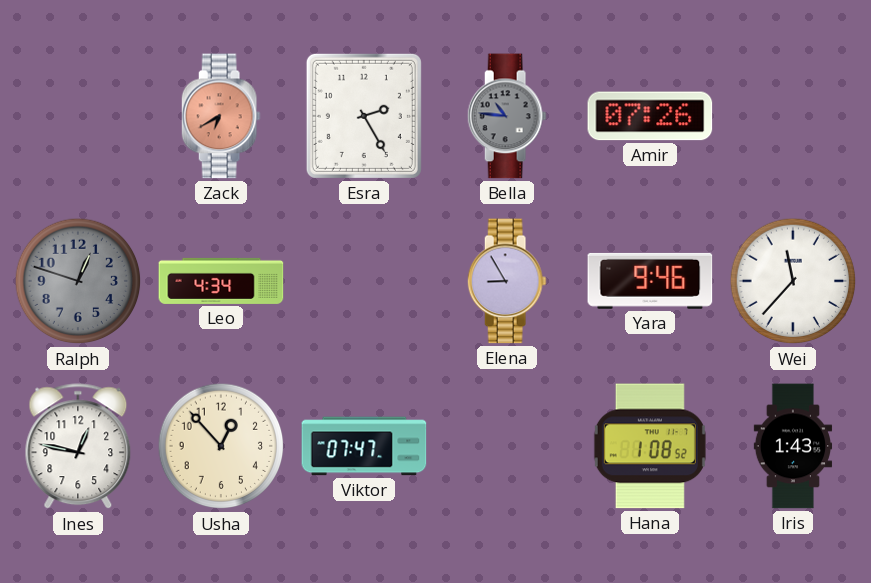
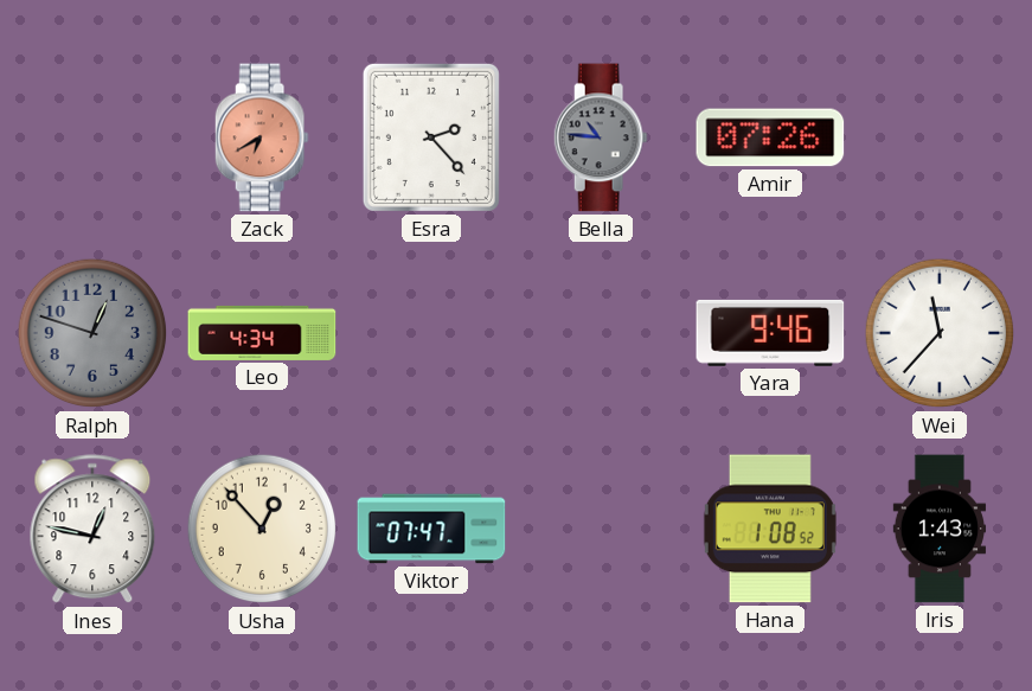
Esra: 2:25 -> 2:23 (431, 137)
Elena: 8:55 -> none (507, 281)
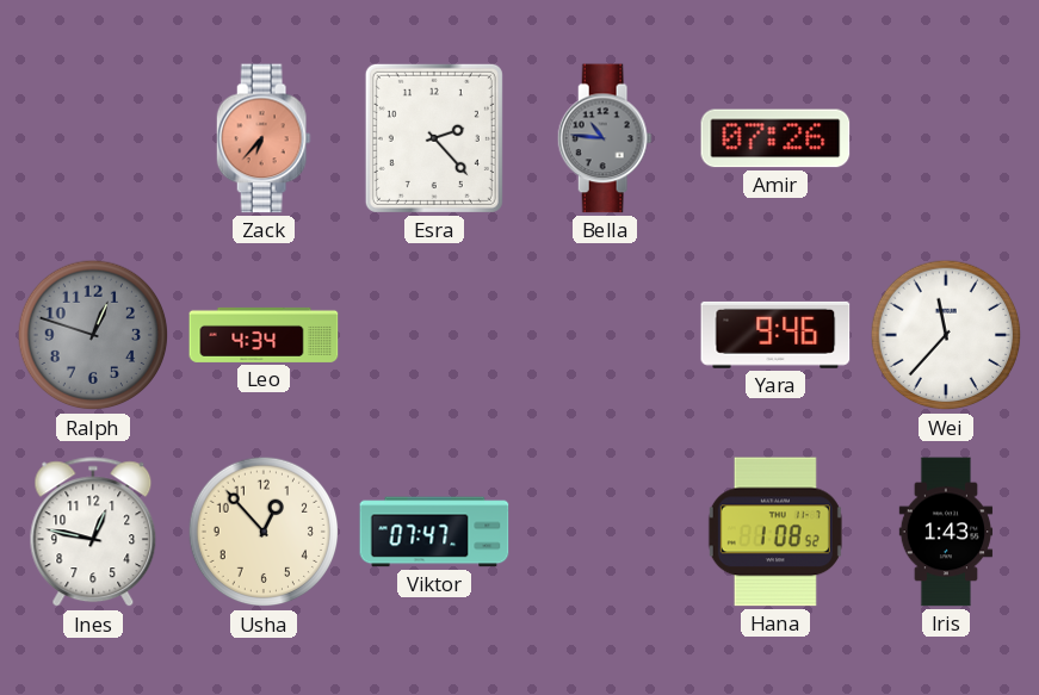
Zack: 6:40 -> 6:37 (264, 138)
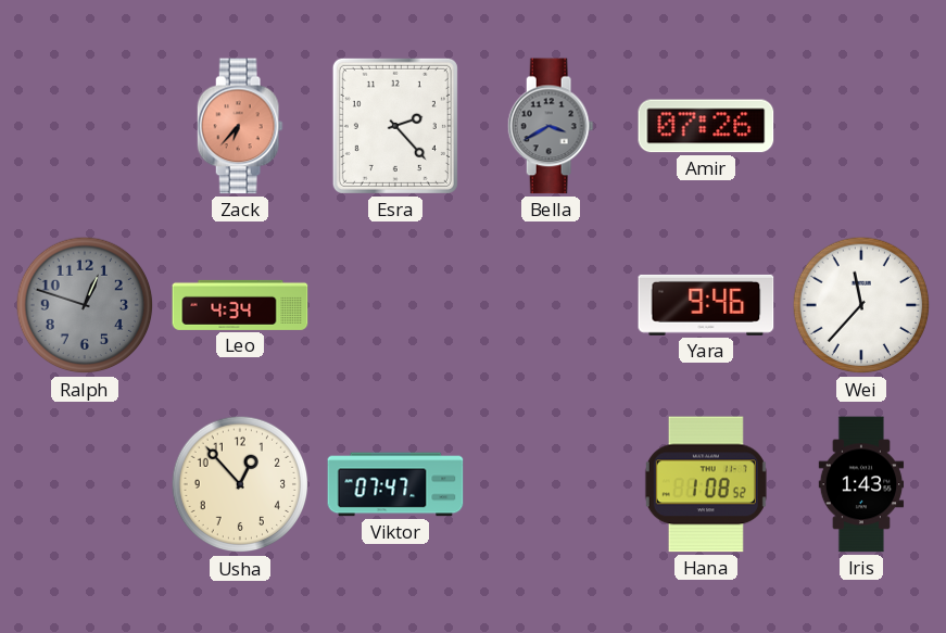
Bella: 10:46 -> 3:40 (551, 126)
Ines: 12:47 -> none (93, 533)
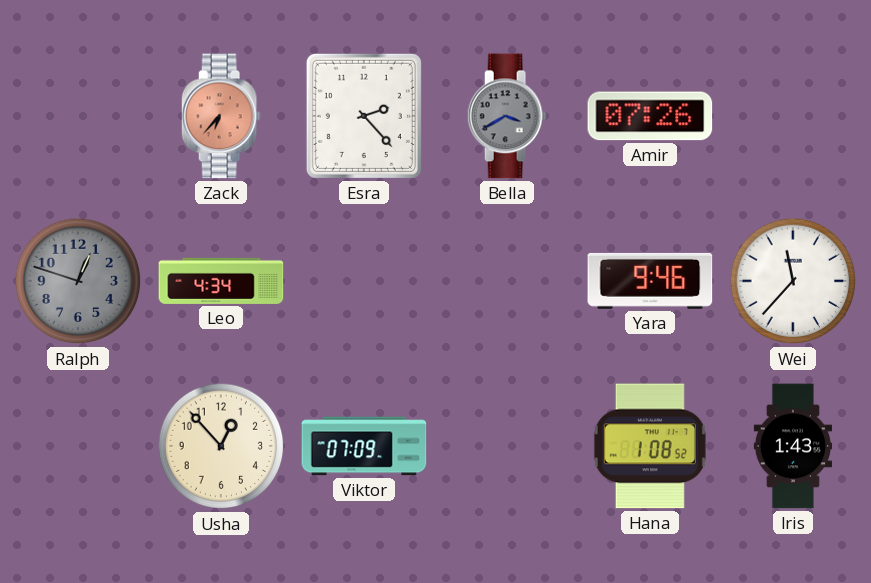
Viktor: 07:47 -> 07:09 (364, 446)
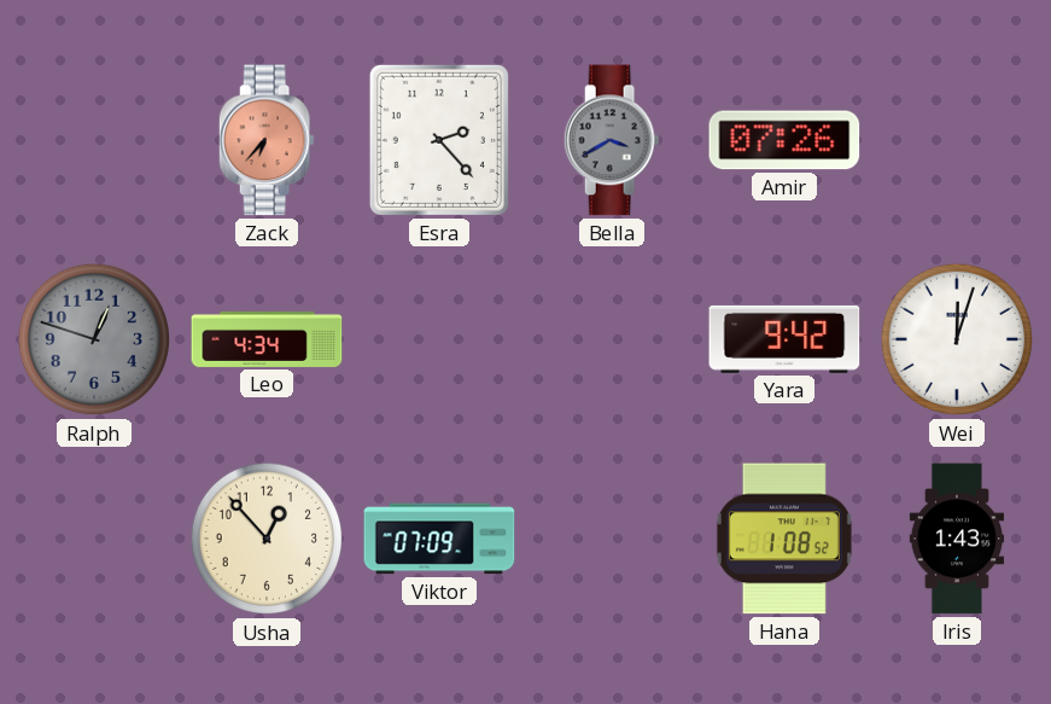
Yara: 9:46 -> 9:42 (784, 339)
Wei: 11:37 -> 12:03 (957, 339)
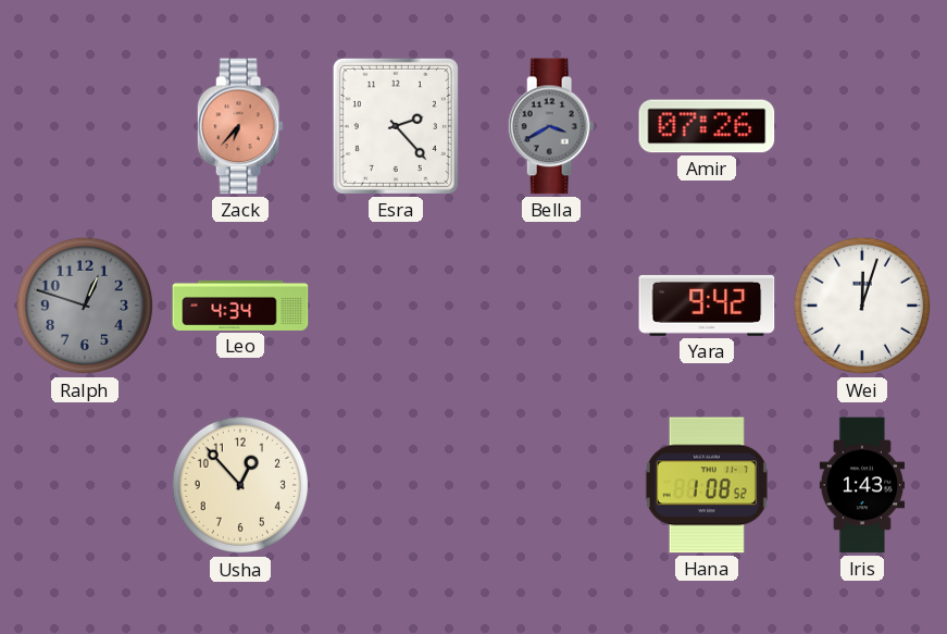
Viktor: 07:09 -> none (439, 539)
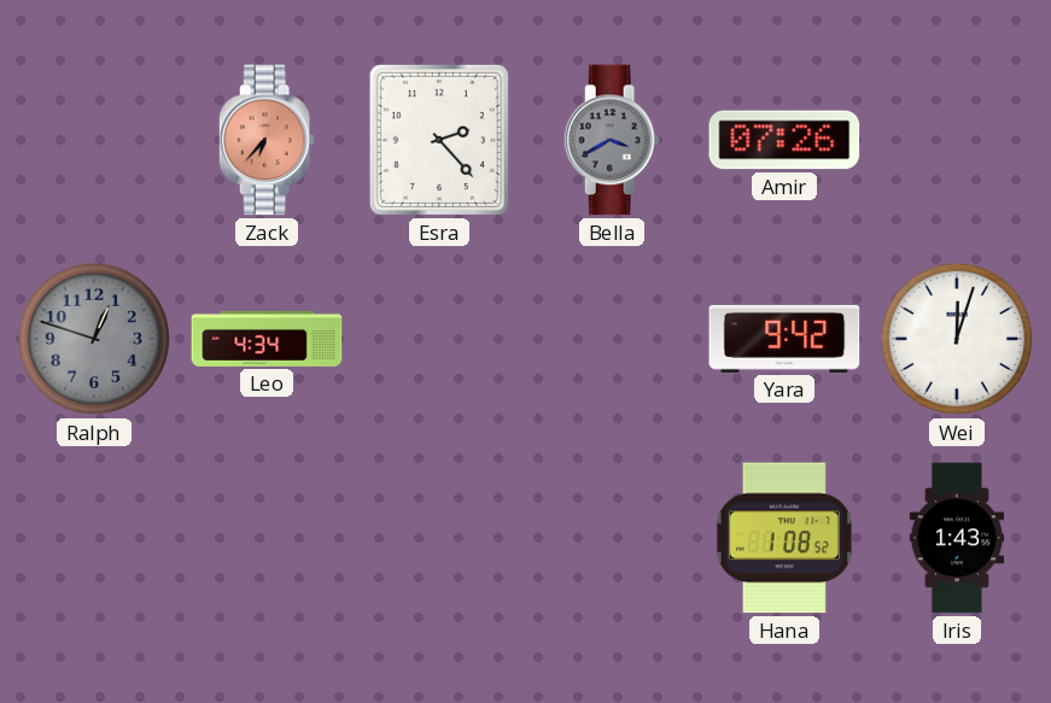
Usha: 12:53 -> none (240, 485)
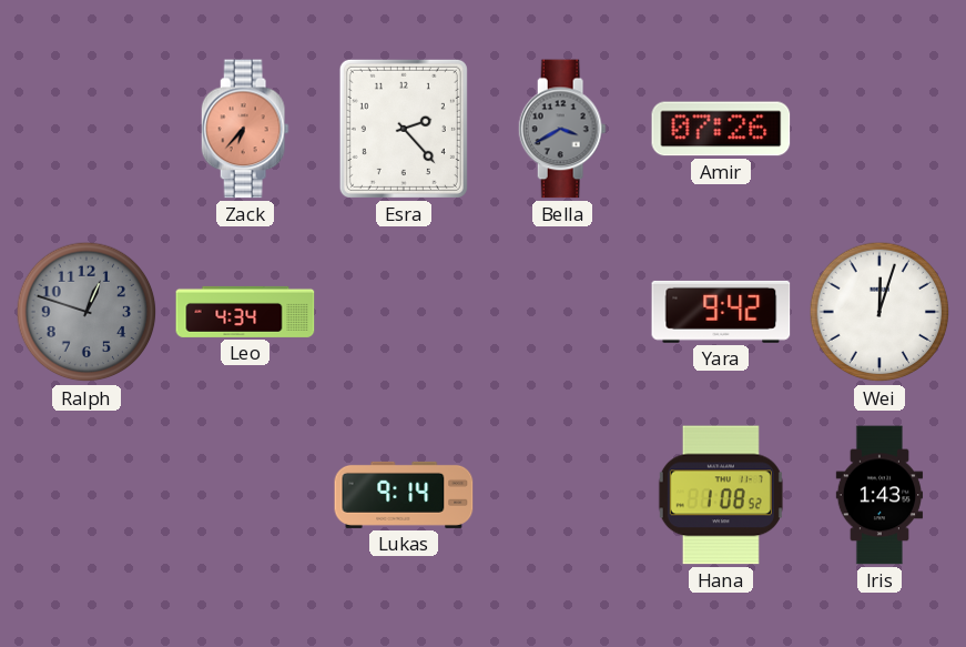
Lukas: none -> 9:14 (404, 495)
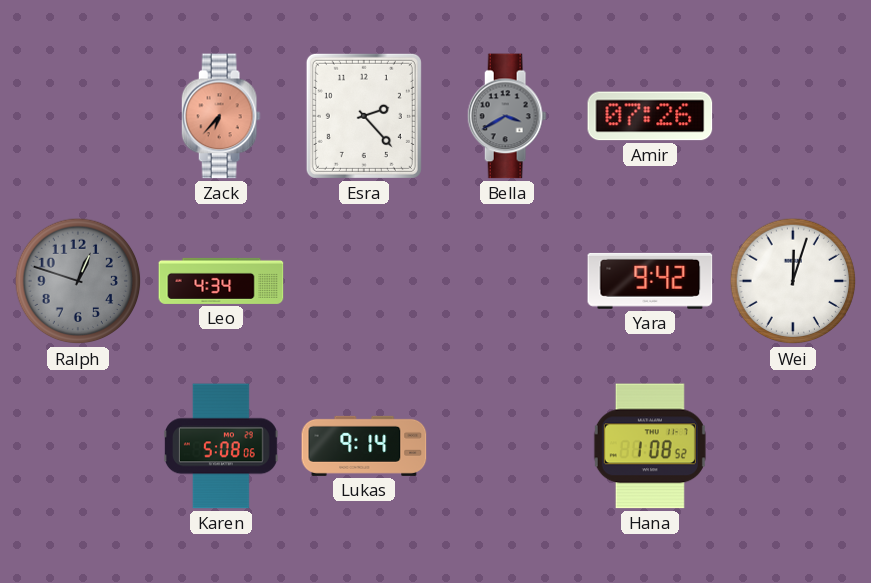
Karen: none -> 5:08 (221, 446)
Iris: 1:43 -> none (879, 495)
